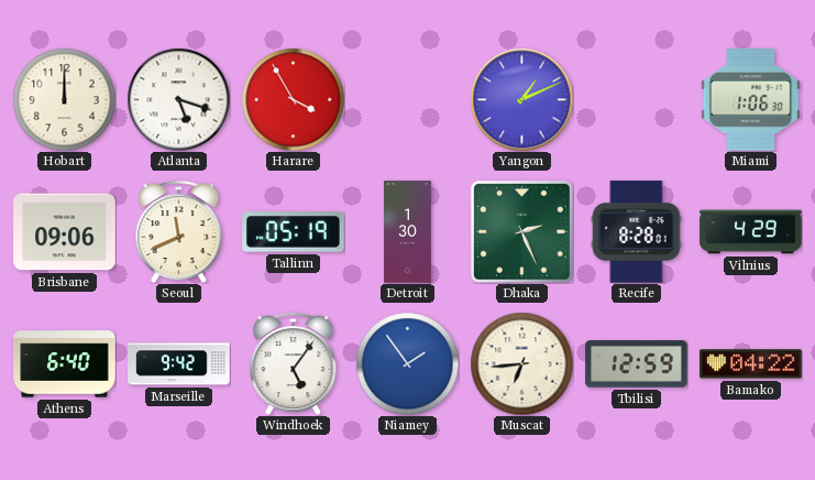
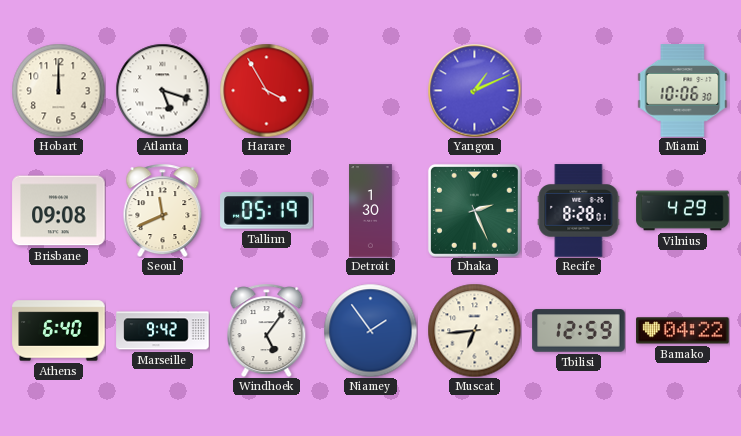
Miami: 1:06 -> 10:06 (683, 91)
Brisbane: 09:06 -> 09:08 (59, 211)
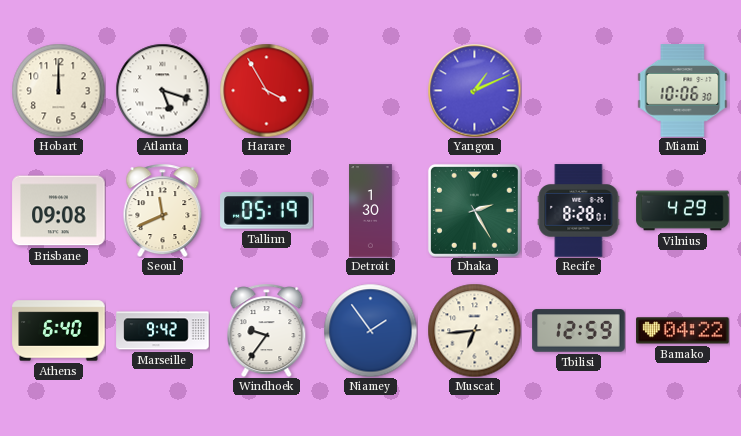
Dhaka: 2:26 -> 2:25 (474, 210)
Windhoek: 5:06 -> 9:36 (267, 330)
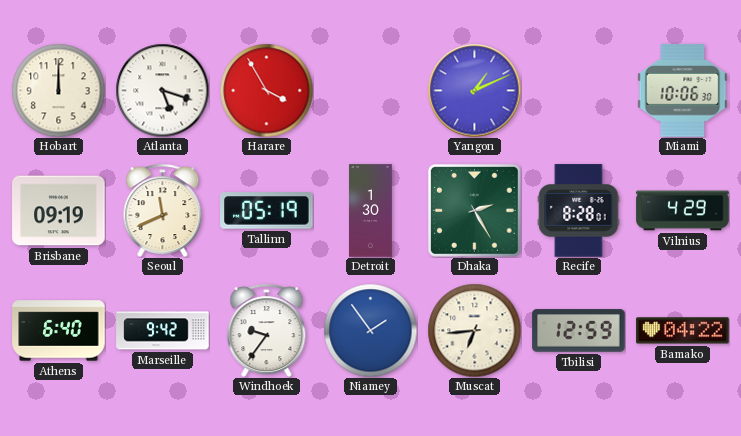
Brisbane: 09:08 -> 09:19 (59, 211)
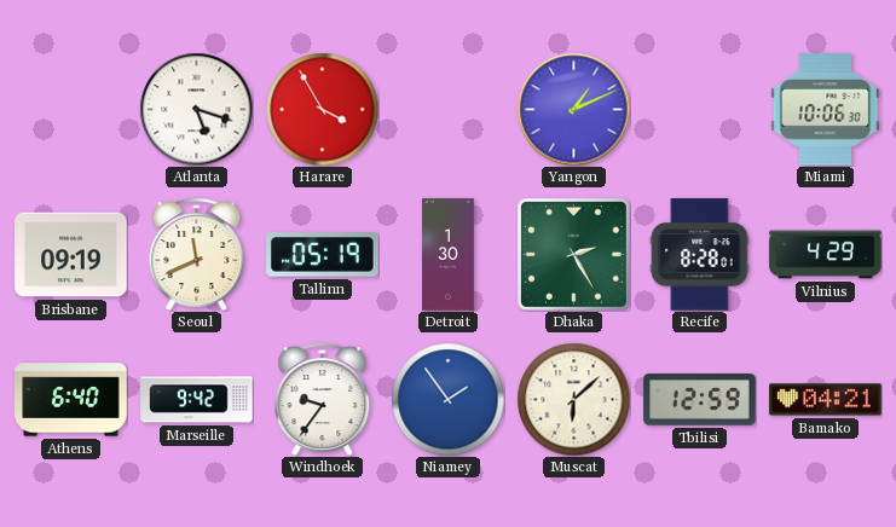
Hobart: 12:00 -> none (58, 90)
Muscat: 6:44 -> 6:08 (573, 399)
Bamako: 04:22 -> 04:21 (826, 400)
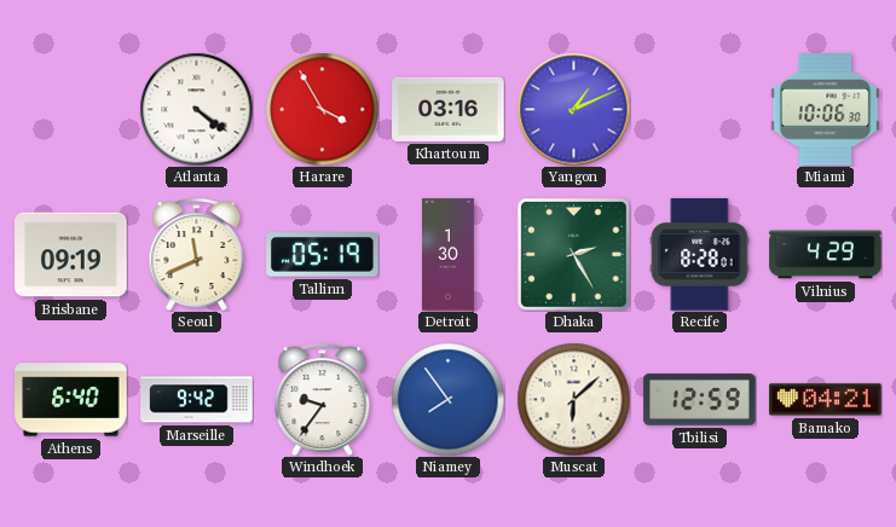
Atlanta: 5:18 -> 4:21 (196, 109)
Khartoum: none -> 03:16 (449, 109)
Niamey: 1:54 -> 7:54 (447, 399)
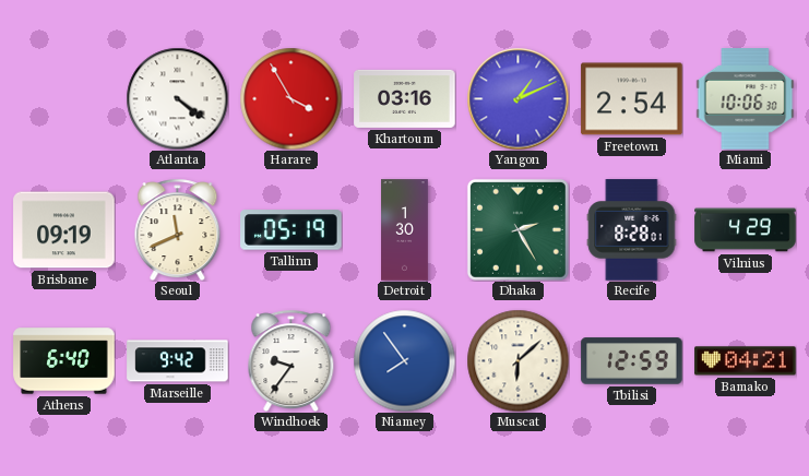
Freetown: none -> 2:54 (632, 99)
